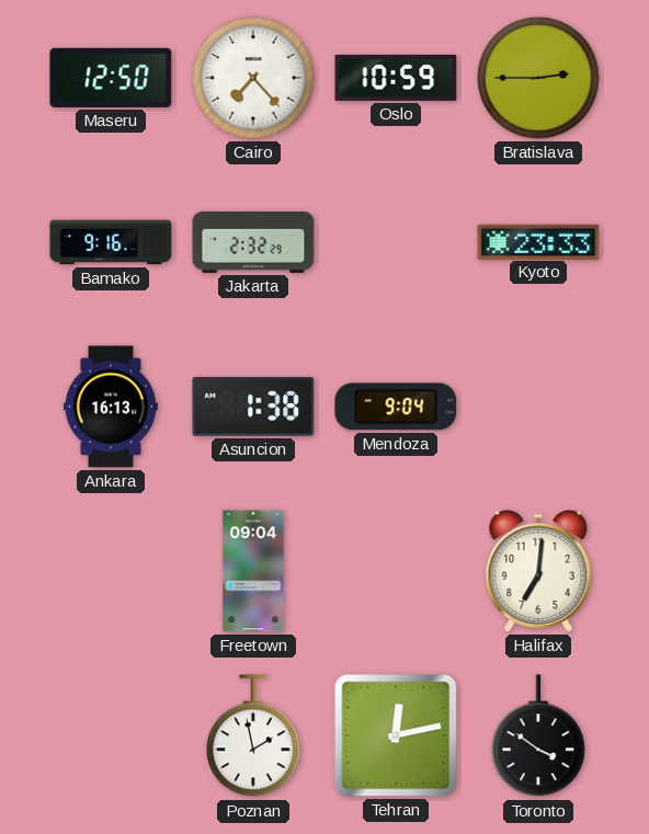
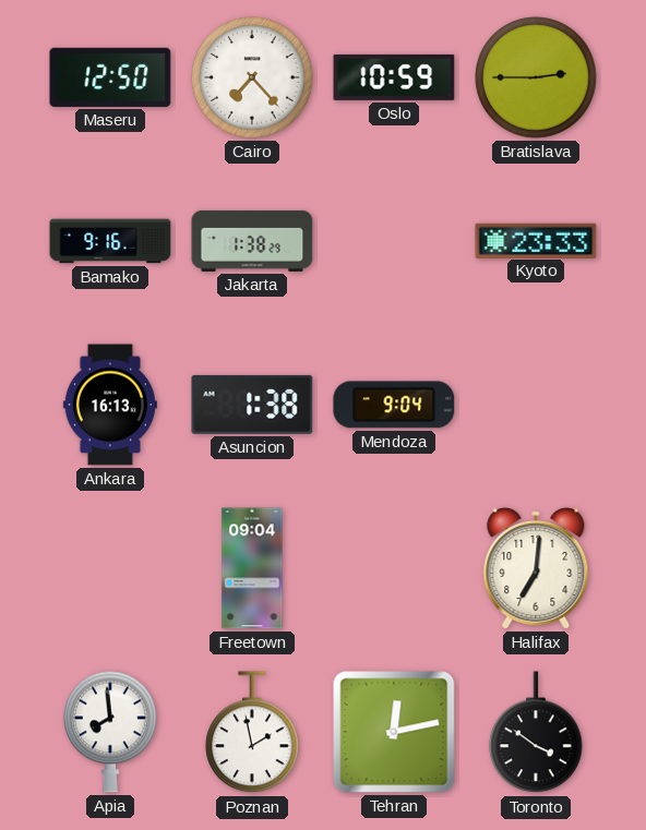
Jakarta: 2:32 -> 1:38 (252, 241)
Apia: none -> 7:59 (110, 732)
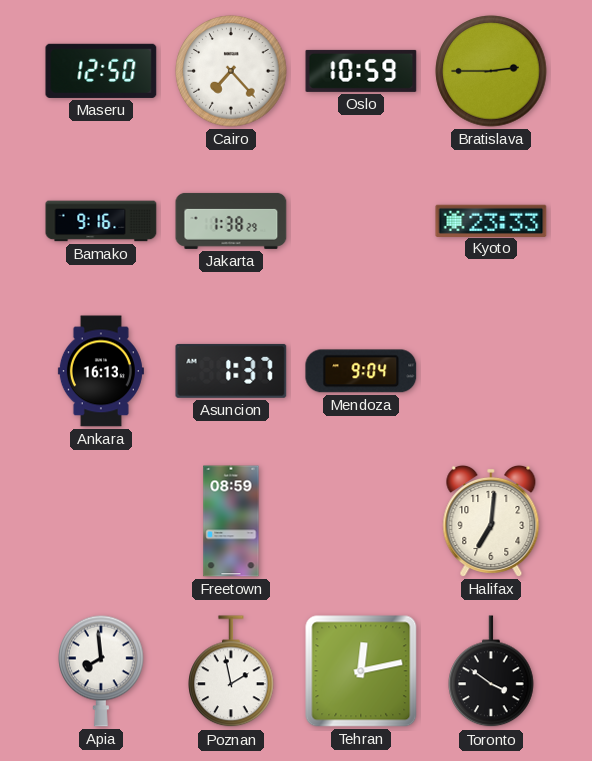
Asuncion: 1:38 -> 1:37 (231, 371)
Freetown: 09:04 -> 08:59 (231, 521)
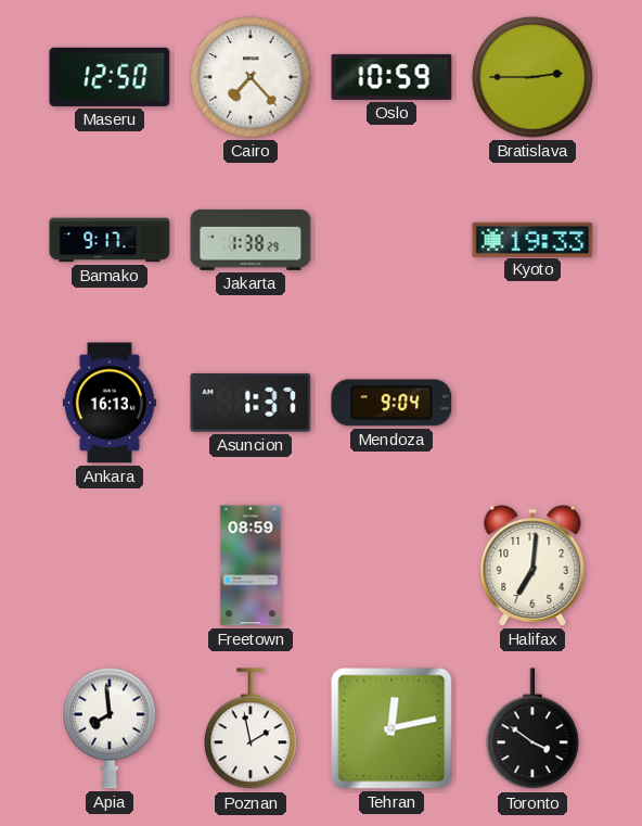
Bamako: 9:16 -> 9:17 (110, 240)
Kyoto: 23:33 -> 19:33 (532, 239)
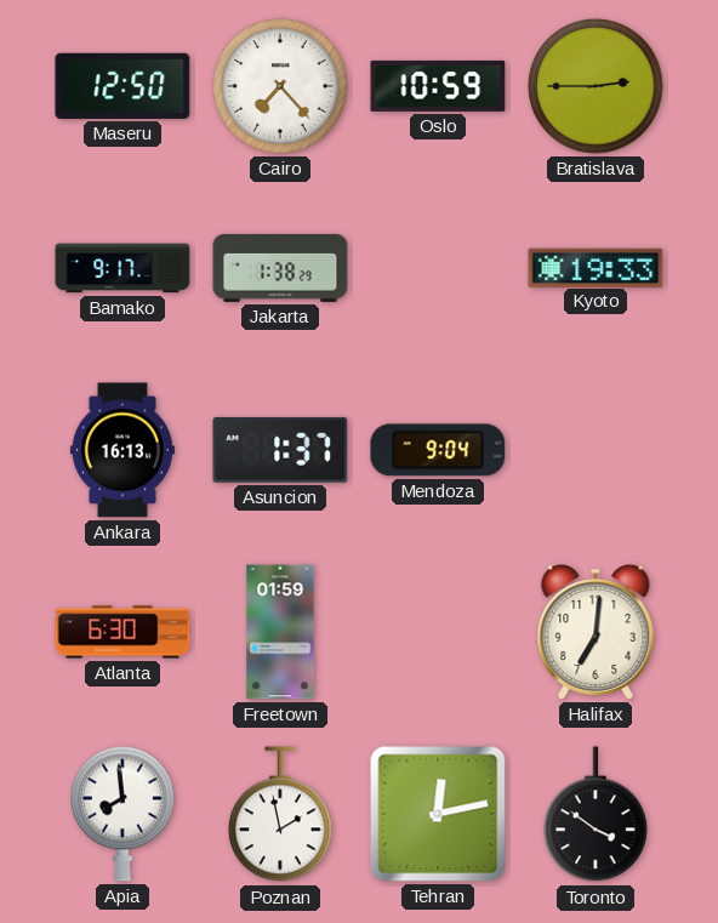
Atlanta: none -> 6:30 (122, 632)
Freetown: 08:59 -> 01:59 (280, 632)
